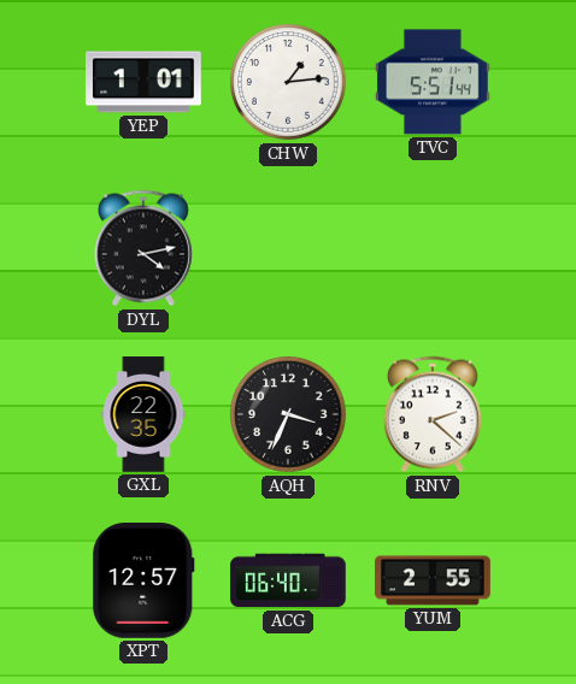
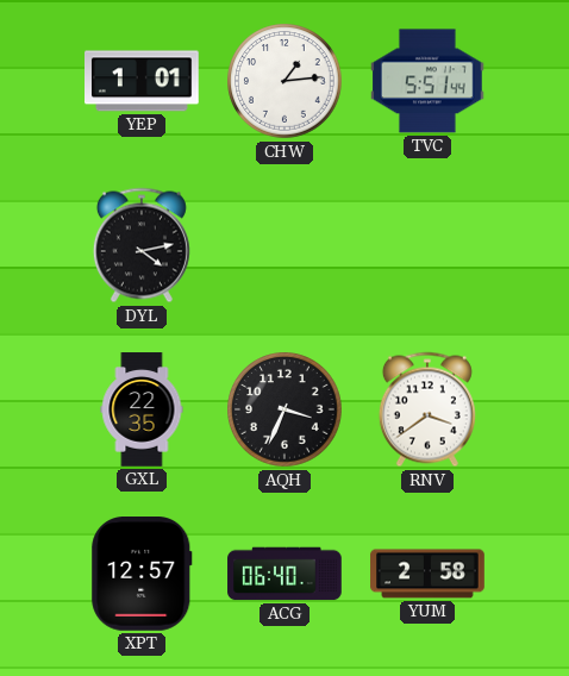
RNV: 2:22 -> 3:39 (427, 409)
YUM: 2:55 -> 2:58 (427, 574)
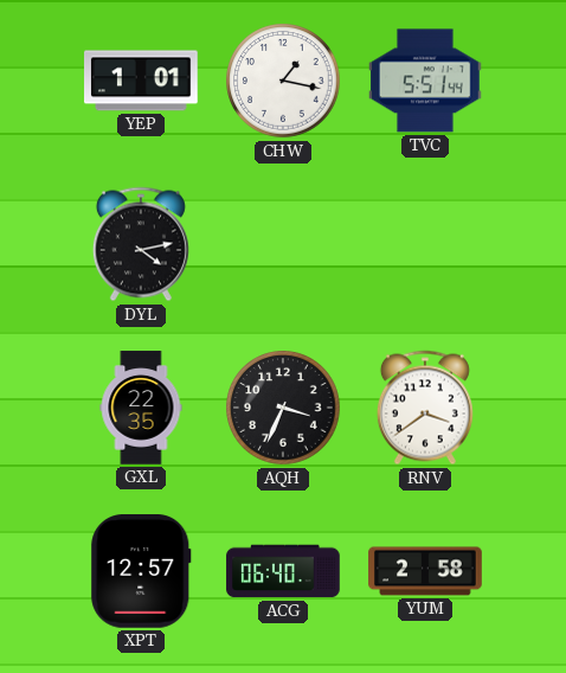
CHW: 1:14 -> 1:17 (283, 81)
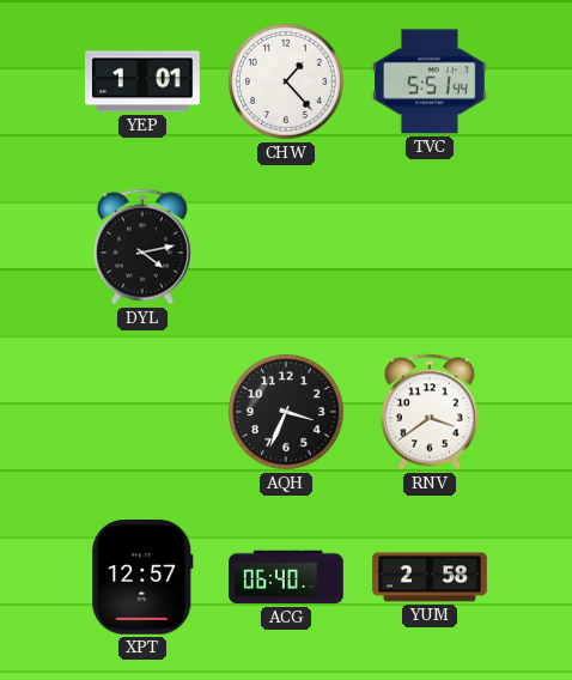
CHW: 1:17 -> 1:23 (286, 81)
GXL: 22:35 -> none (141, 408)
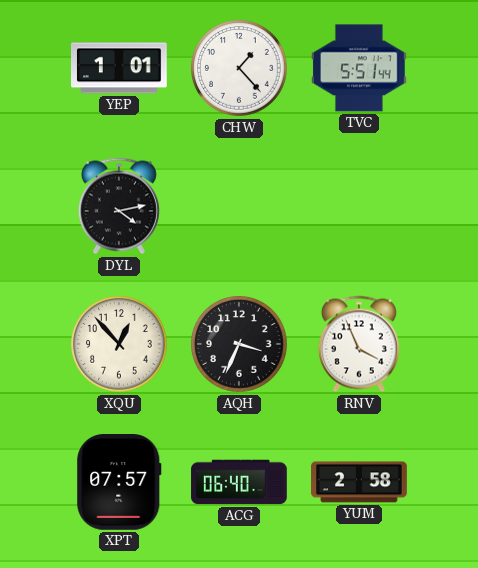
XQU: none -> 12:53 (119, 344)
RNV: 3:39 -> 3:56 (359, 344)
XPT: 12:57 -> 07:57 (119, 483)
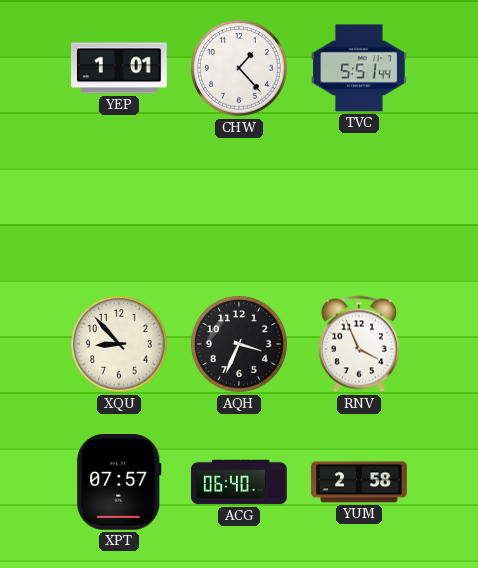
DYL: 4:13 -> none (119, 206)
XQU: 12:53 -> 8:53 (119, 344)
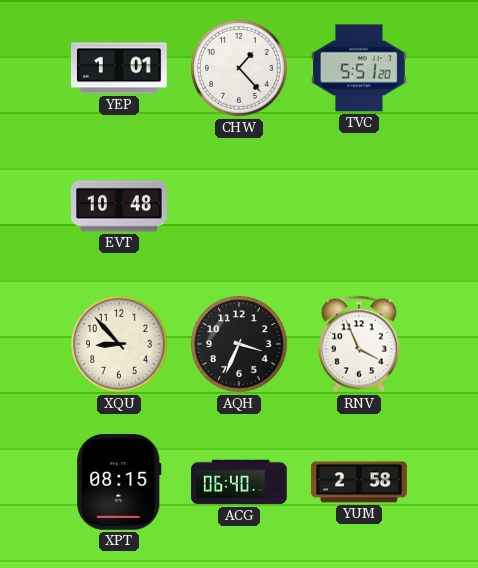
TVC: 5:51:44 -> 5:51:20 (360, 68)
EVT: none -> 10:48 (119, 206)
XPT: 07:57 -> 08:15 (119, 483)
